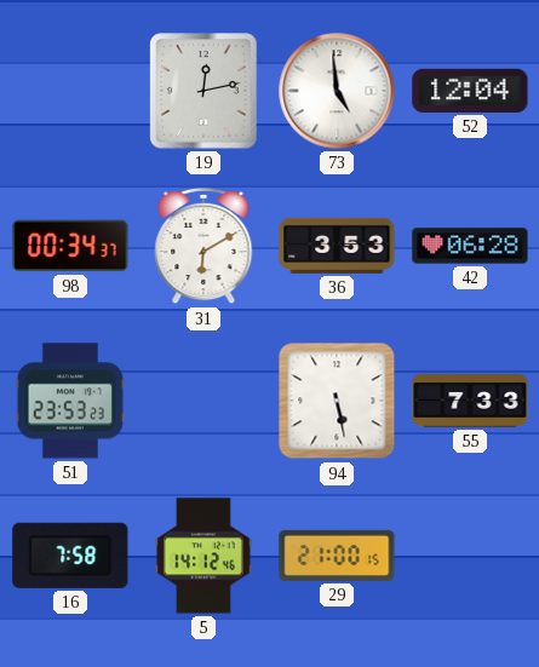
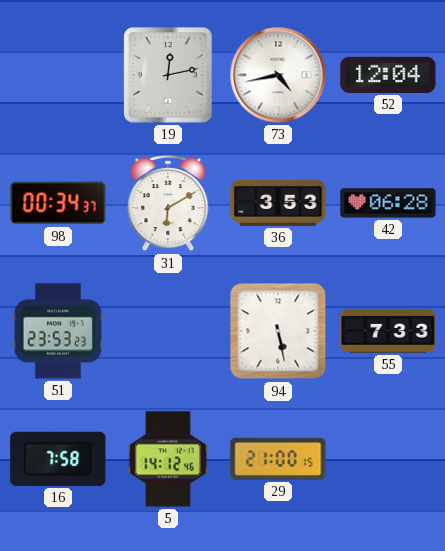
73: 4:59 -> 4:43 (278, 75)
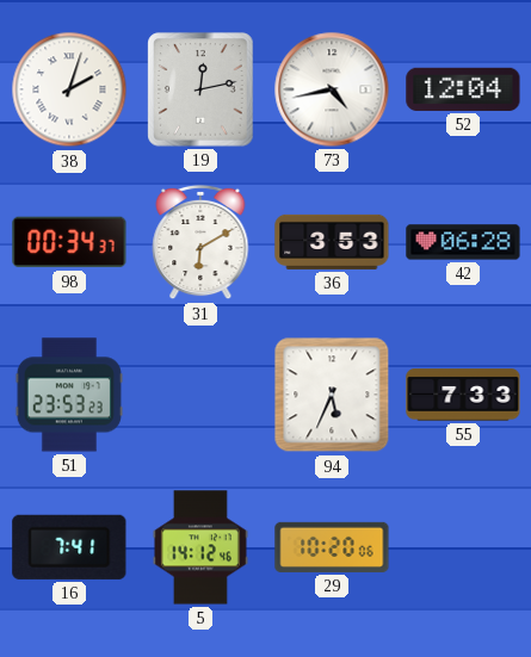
38: none -> 2:03 (69, 89)
94: 5:28 -> 5:34 (332, 395)
16: 7:58 -> 7:41 (69, 547)
29: 21:00 -> 10:20 (332, 547)
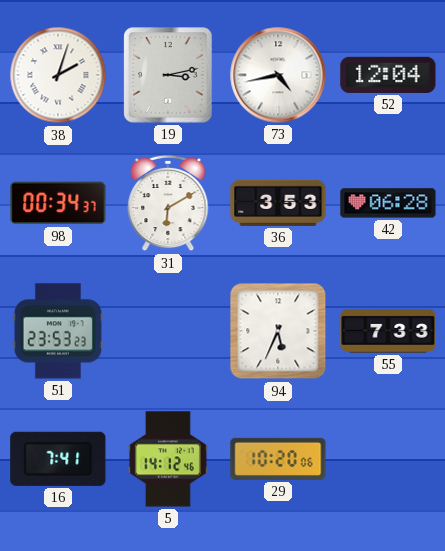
19: 12:13 -> 3:13 (168, 75)
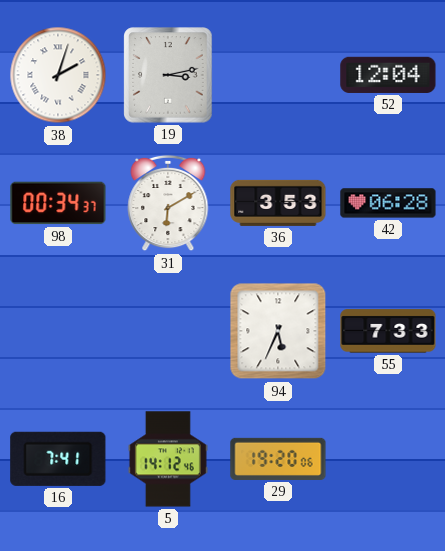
73: 4:43 -> none (278, 75)
51: 23:53 -> none (58, 331)
29: 10:20 -> 19:20 (278, 459)
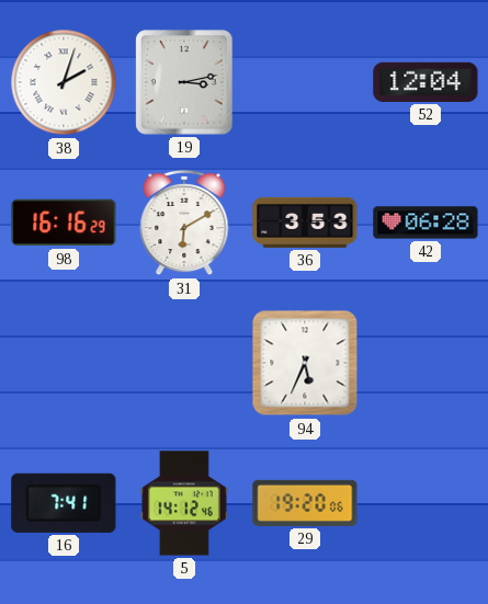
98: 00:34 -> 16:16 (64, 223)
55: 7:33 -> none (388, 331)
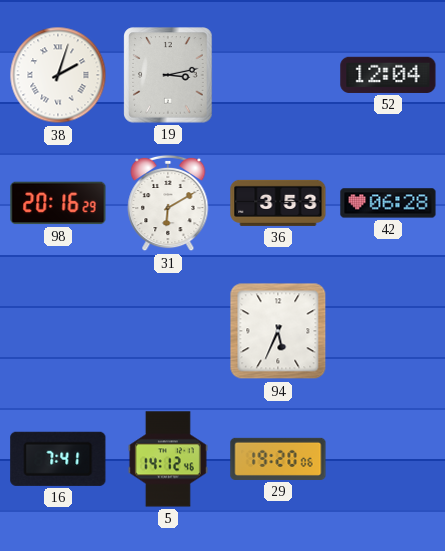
98: 16:16 -> 20:16 (58, 203)
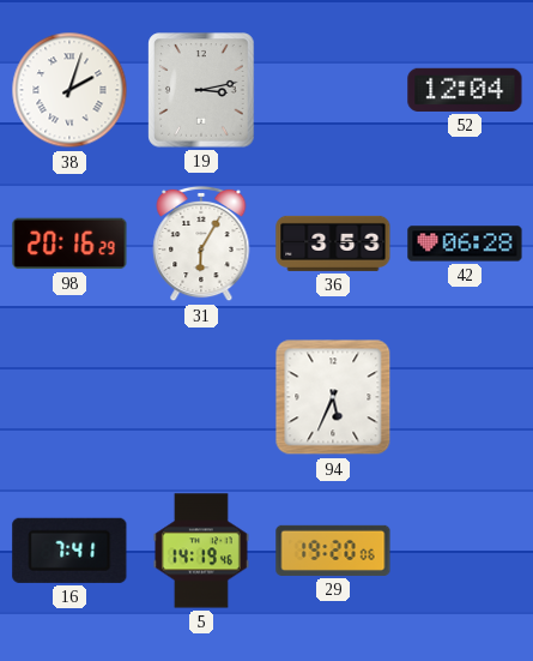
31: 6:10 -> 6:05 (201, 244)
5: 14:12 -> 14:19 (201, 551)
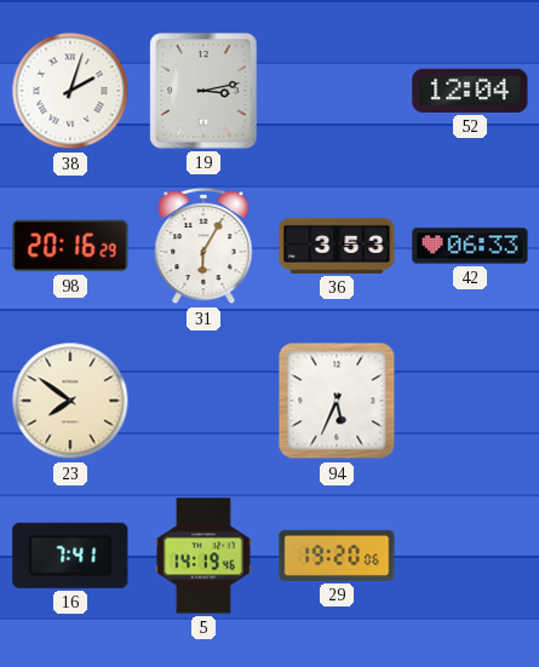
42: 06:28 -> 06:33 (470, 246)
23: none -> 7:51 (70, 401)
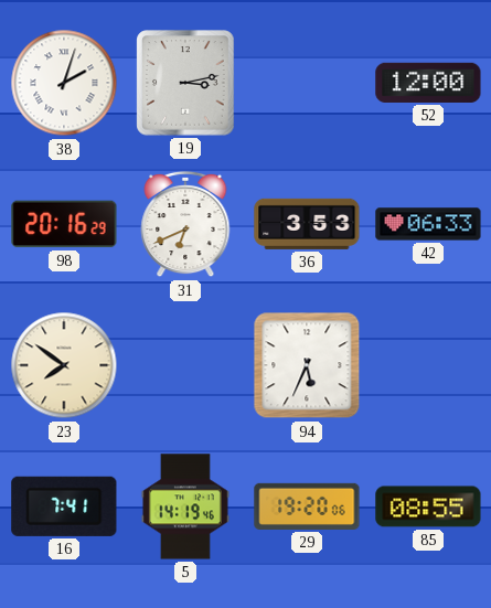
52: 12:04 -> 12:00 (428, 83)
31: 6:05 -> 6:41 (185, 224)
85: none -> 08:55 (428, 506)
